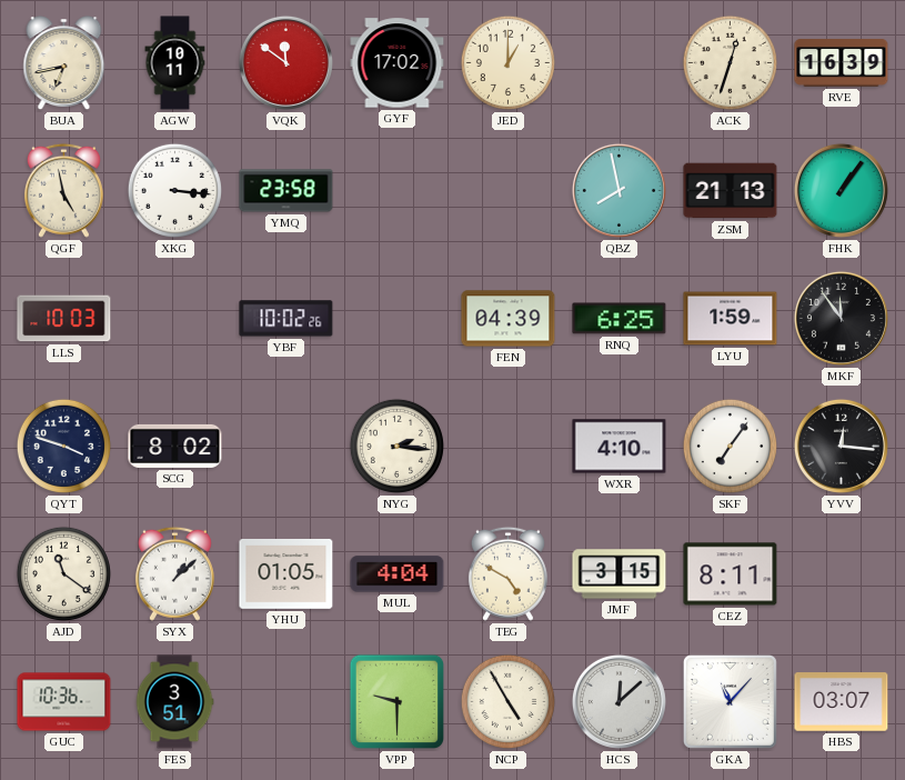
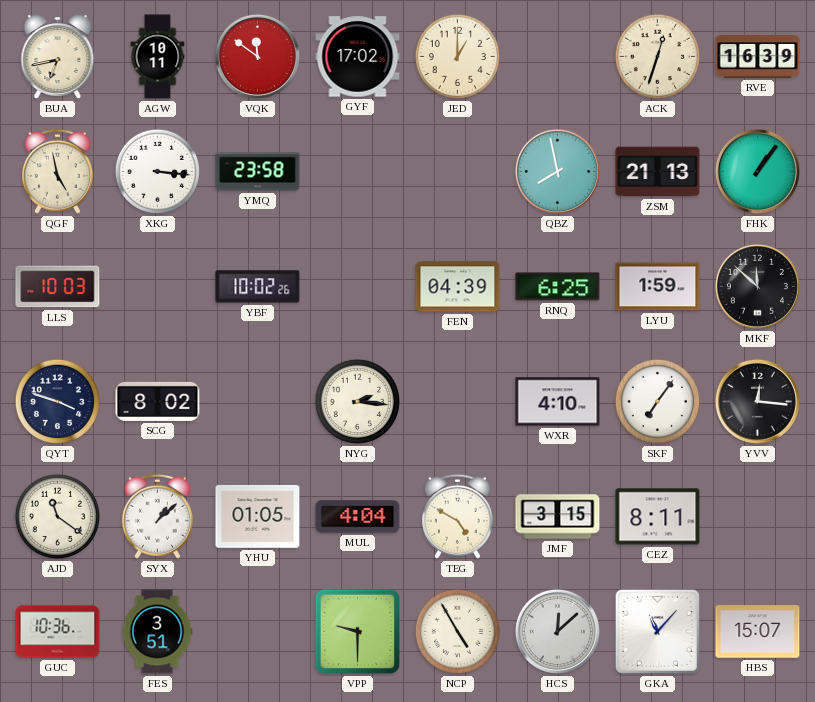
MKF: 11:54 -> 11:52 (757, 286)
HBS: 03:07 -> 15:07 (758, 632)
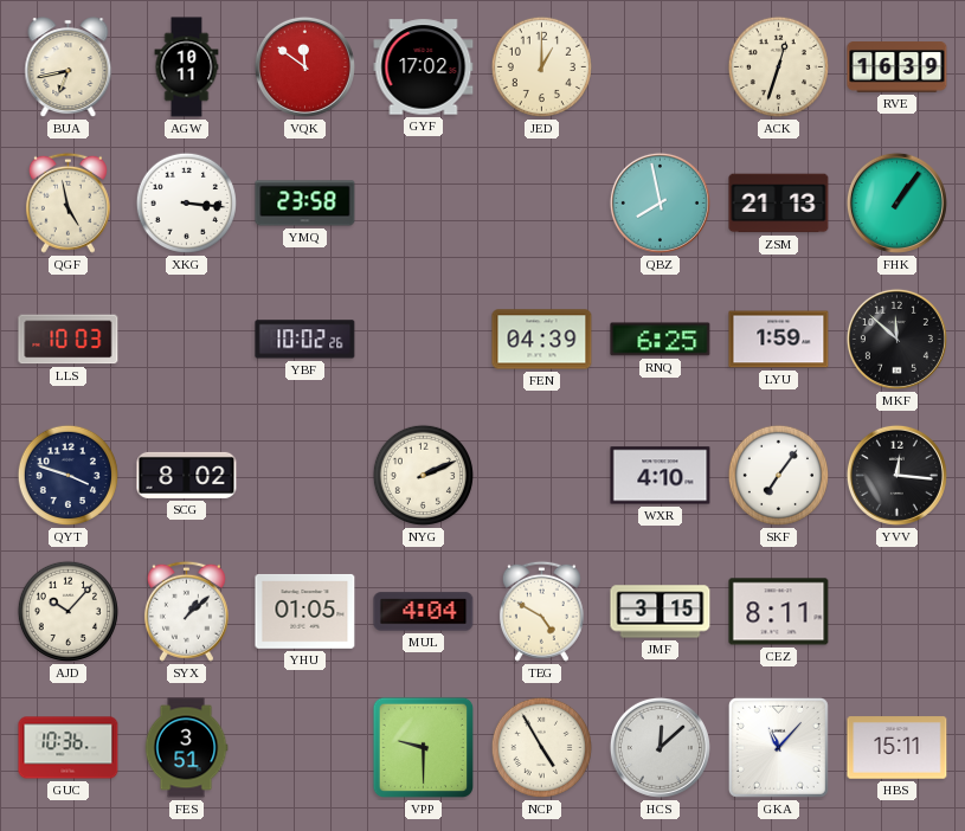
NYG: 2:16 -> 2:11 (423, 475)
AJD: 11:21 -> 10:07 (67, 611)
HBS: 15:07 -> 15:11 (898, 748)
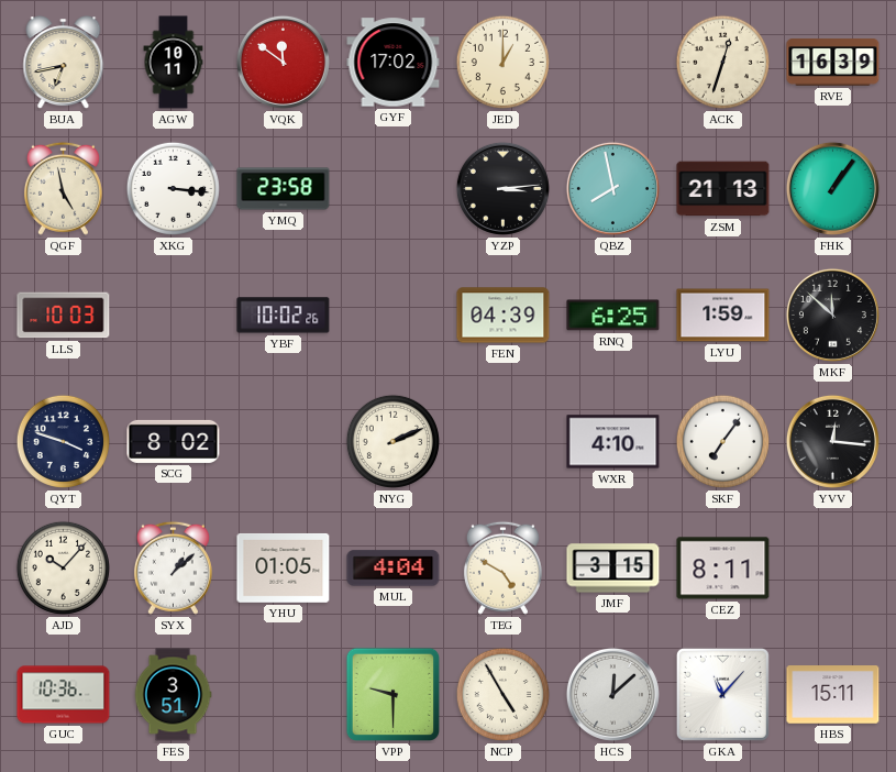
YZP: none -> 3:14 (502, 188)
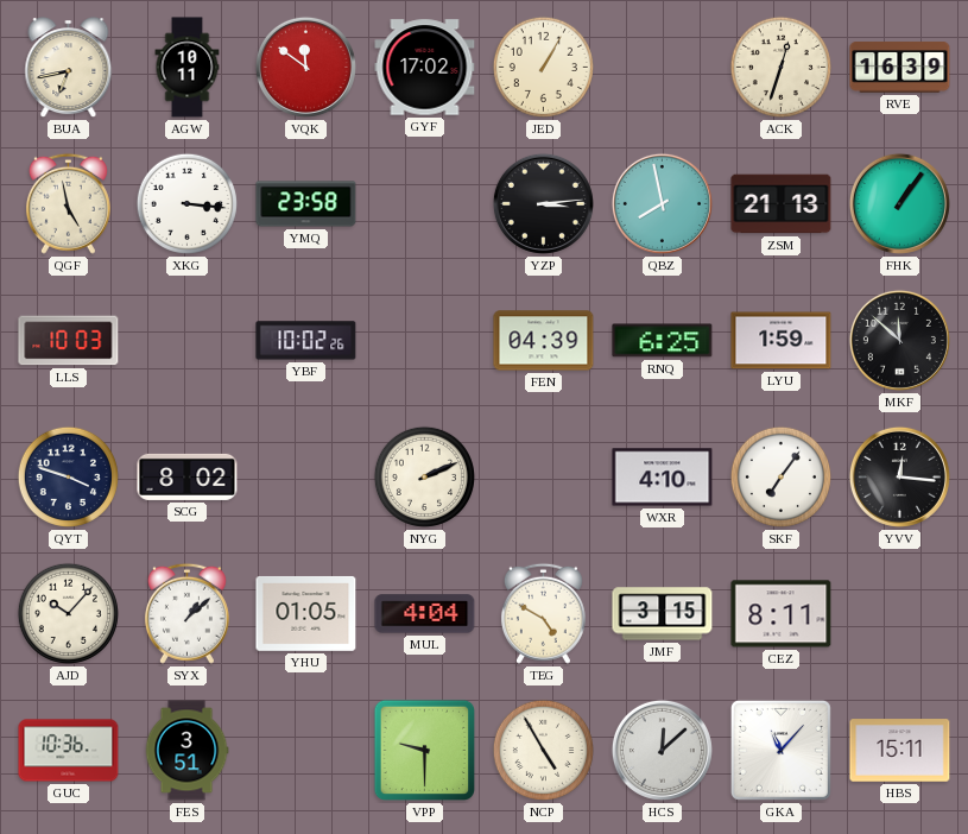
JED: 1:00 -> 1:05 (543, 67)
